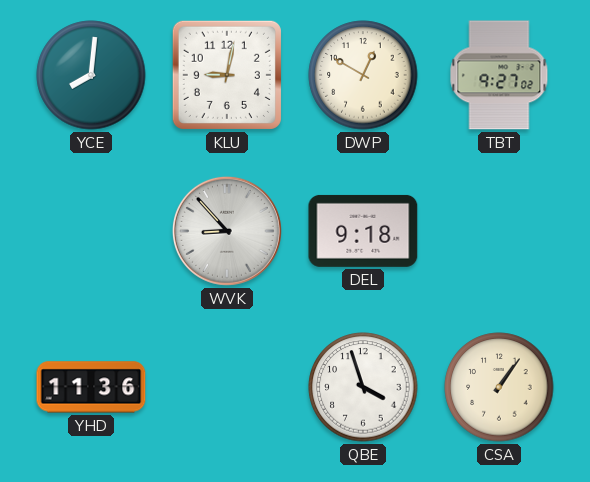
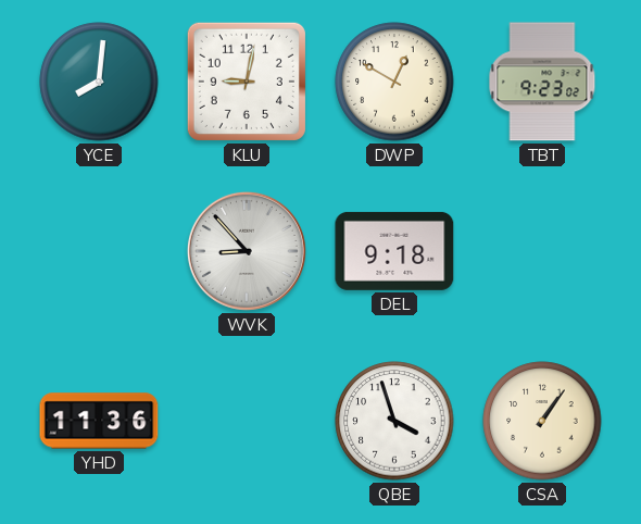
TBT: 9:27 -> 9:23 (542, 82)
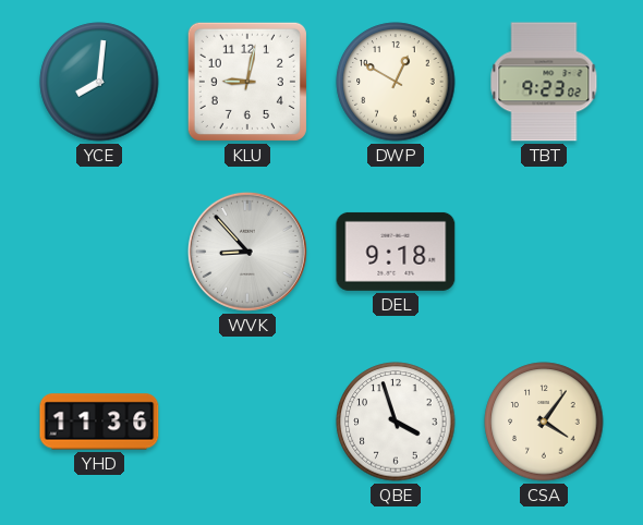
CSA: 1:06 -> 4:06 (544, 422)
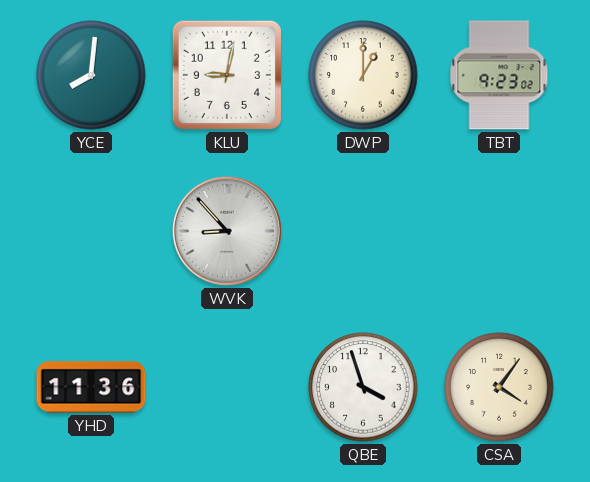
DWP: 12:50 -> 1:00 (363, 75)
DEL: 9:18 -> none (396, 252)
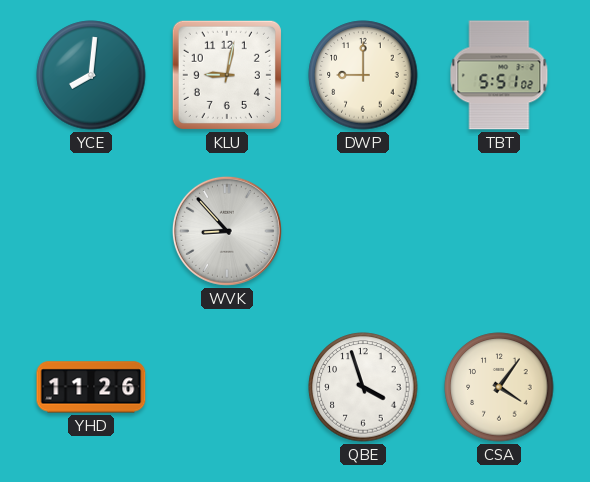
DWP: 1:00 -> 9:00 (363, 75)
TBT: 9:23 -> 5:51 (499, 75)
YHD: 11:36 -> 11:26 (91, 387)
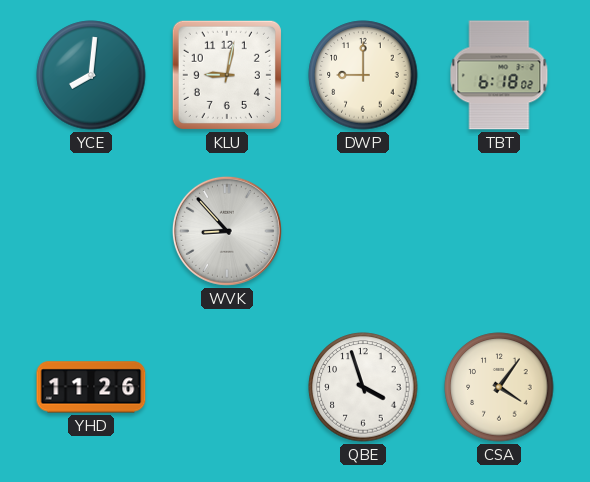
TBT: 5:51 -> 6:18 (499, 75)
